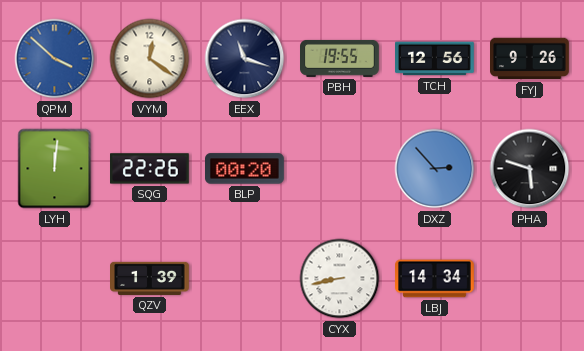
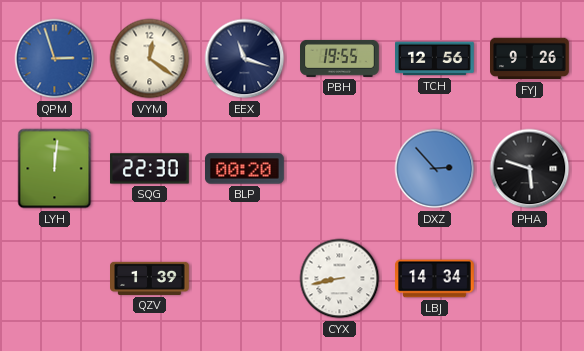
QPM: 3:52 -> 2:57 (55, 59)
SQG: 22:26 -> 22:30 (150, 169)
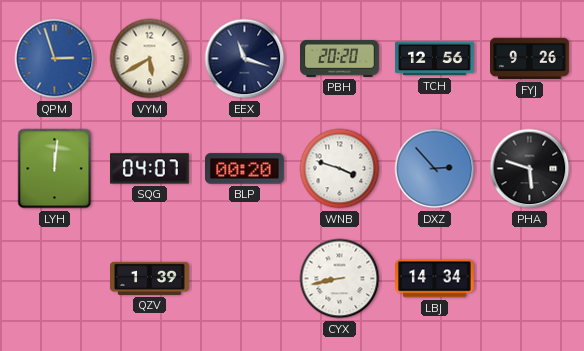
VYM: 12:21 -> 5:40 (150, 59)
PBH: 19:55 -> 20:20 (340, 58)
SQG: 22:30 -> 04:07 (150, 169)
WNB: none -> 3:48 (340, 169)
